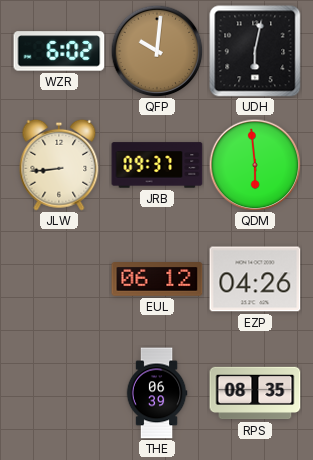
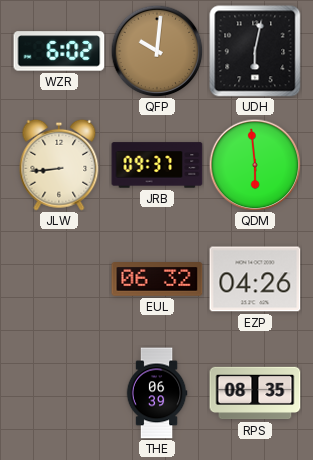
EUL: 06:12 -> 06:32 (157, 280)
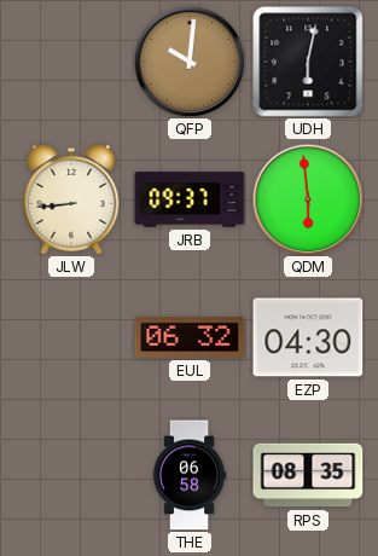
WZR: 6:02 -> none (59, 51)
EZP: 04:26 -> 04:30 (308, 337)
THE: 06:39 -> 06:58 (190, 475)
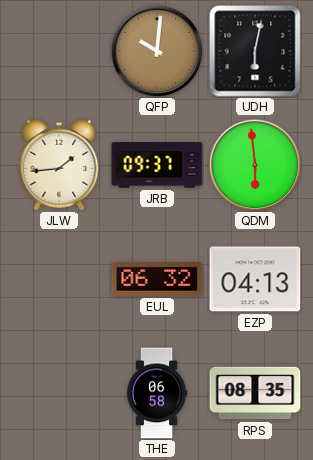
JLW: 8:44 -> 1:44 (59, 165)
EZP: 04:30 -> 04:13 (255, 279)
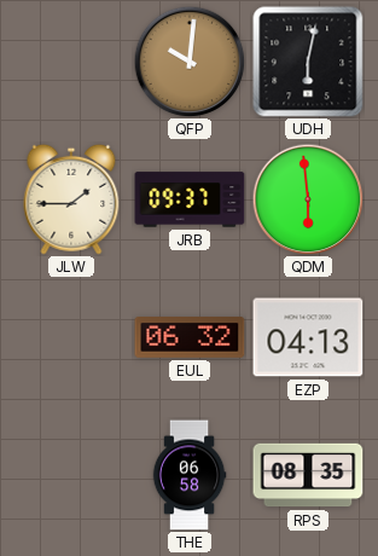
JLW: 1:44 -> 1:45 (71, 199)
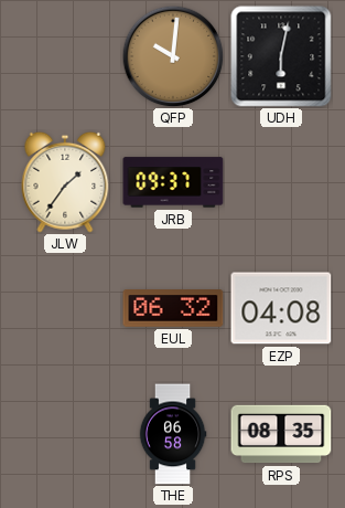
JLW: 1:45 -> 1:36 (65, 182)
QDM: 5:59 -> none (308, 199)
EZP: 04:13 -> 04:08 (281, 308)
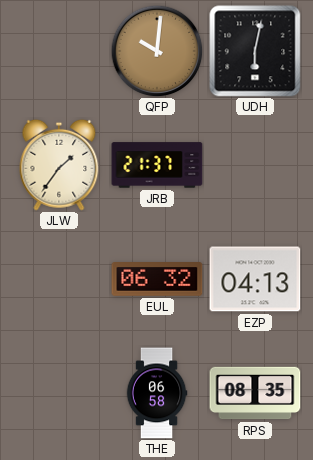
JRB: 09:37 -> 21:37 (157, 165)
EZP: 04:08 -> 04:13 (255, 279)
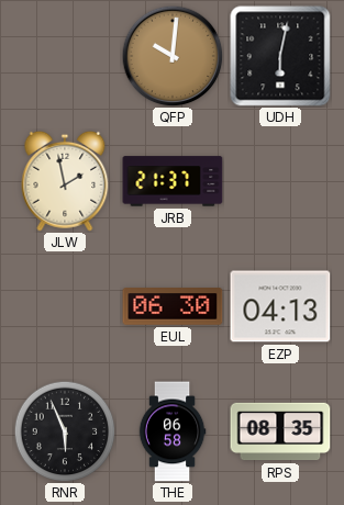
JLW: 1:36 -> 1:58 (65, 181)
EUL: 06:32 -> 06:30 (173, 307)
RNR: none -> 5:56 (65, 431)
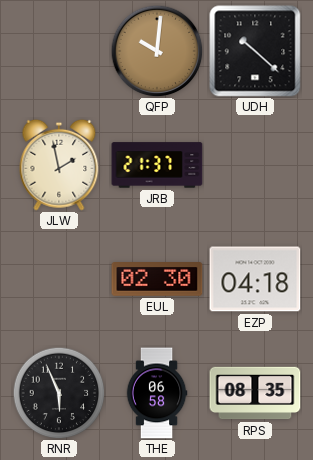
UDH: 6:02 -> 10:22 (255, 51)
EUL: 06:30 -> 02:30 (157, 280)
EZP: 04:13 -> 04:18 (255, 279)
